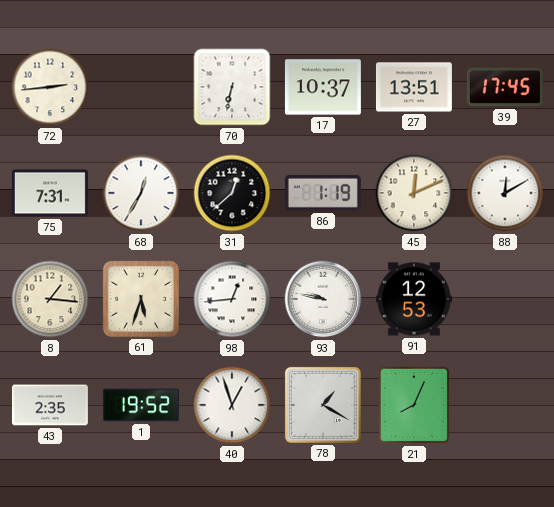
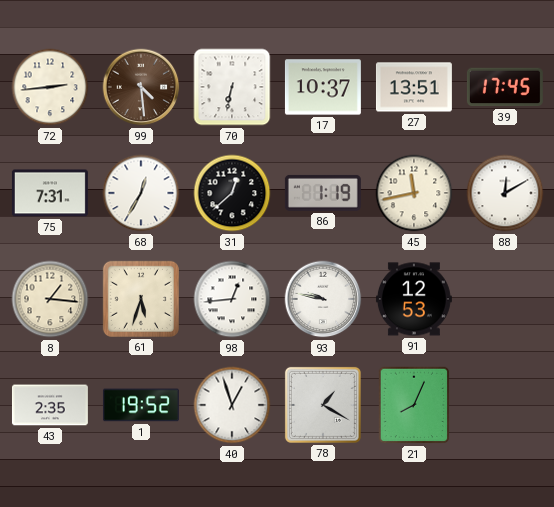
99: none -> 4:29 (141, 87)
45: 12:11 -> 11:43 (414, 193)
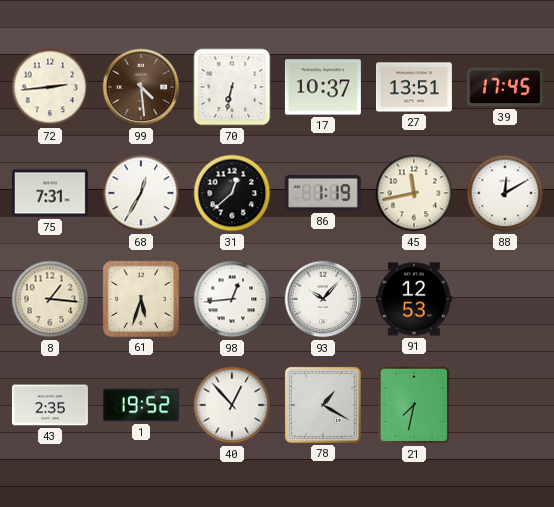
93: 9:47 -> 10:07 (323, 299)
40: 12:57 -> 12:53 (232, 405)
21: 8:04 -> 7:32 (414, 405)
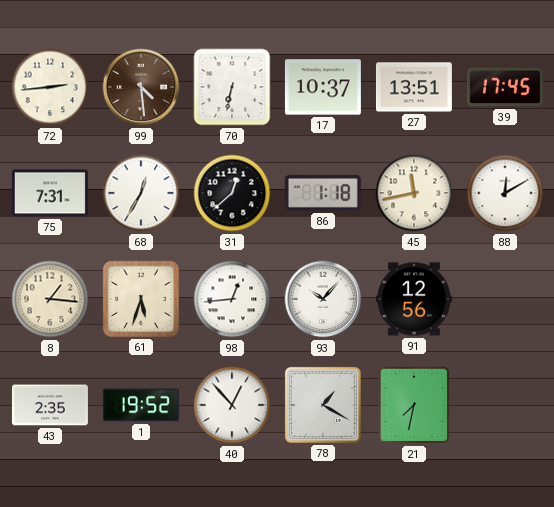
86: 1:19 -> 1:18 (323, 193)
91: 12:53 -> 12:56 (414, 299)
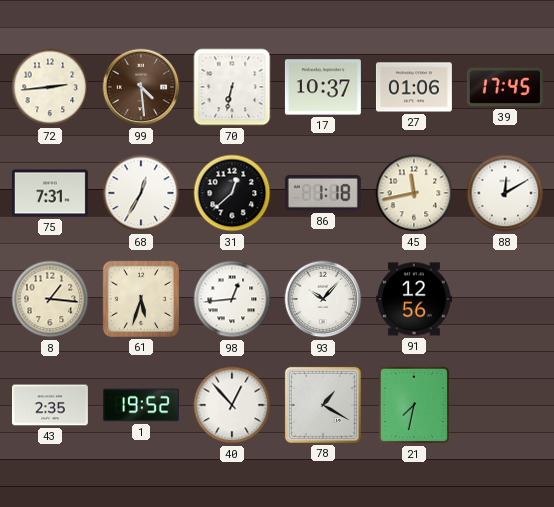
27: 13:51 -> 01:06 (414, 87)
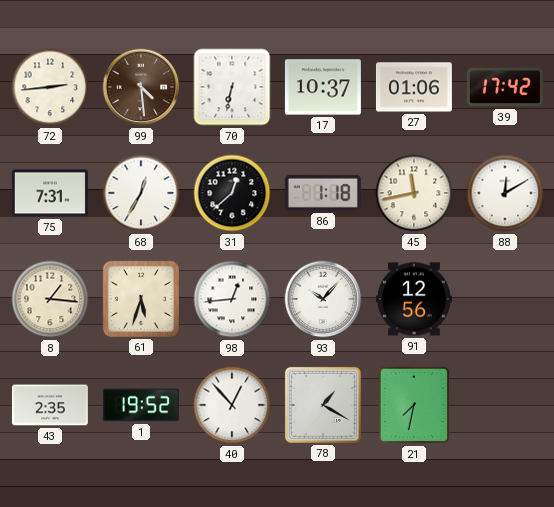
39: 17:45 -> 17:42 (505, 87)
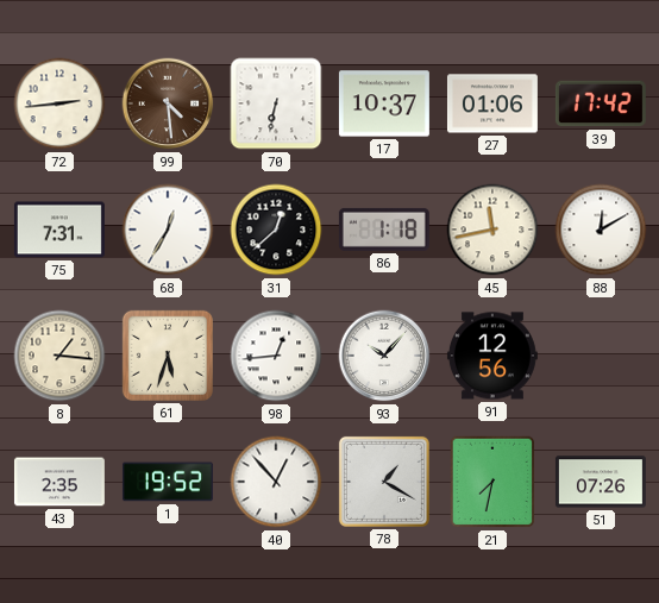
51: none -> 07:26 (601, 482)
